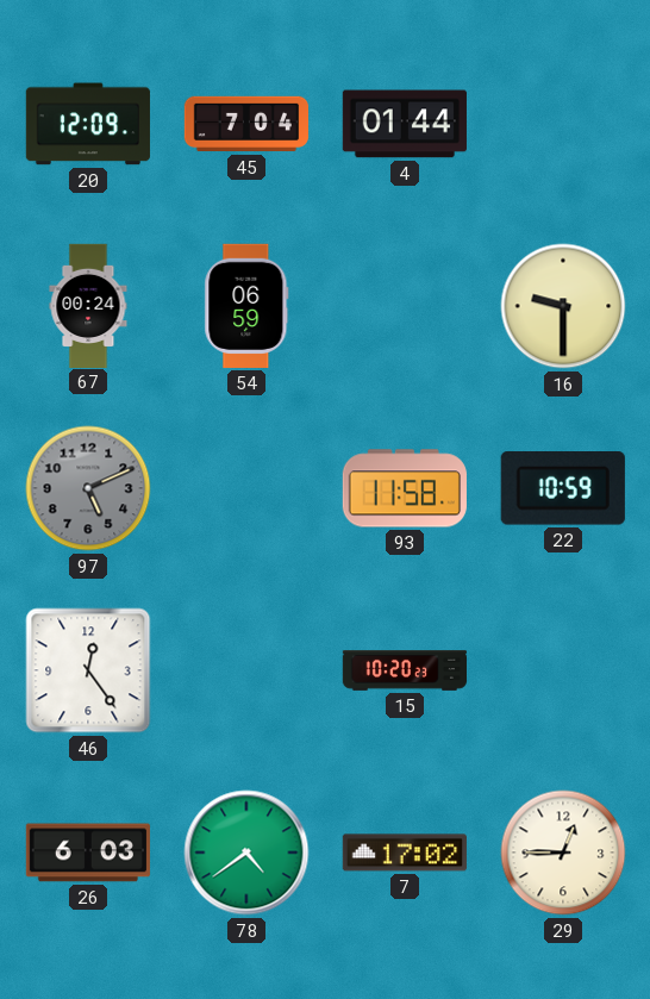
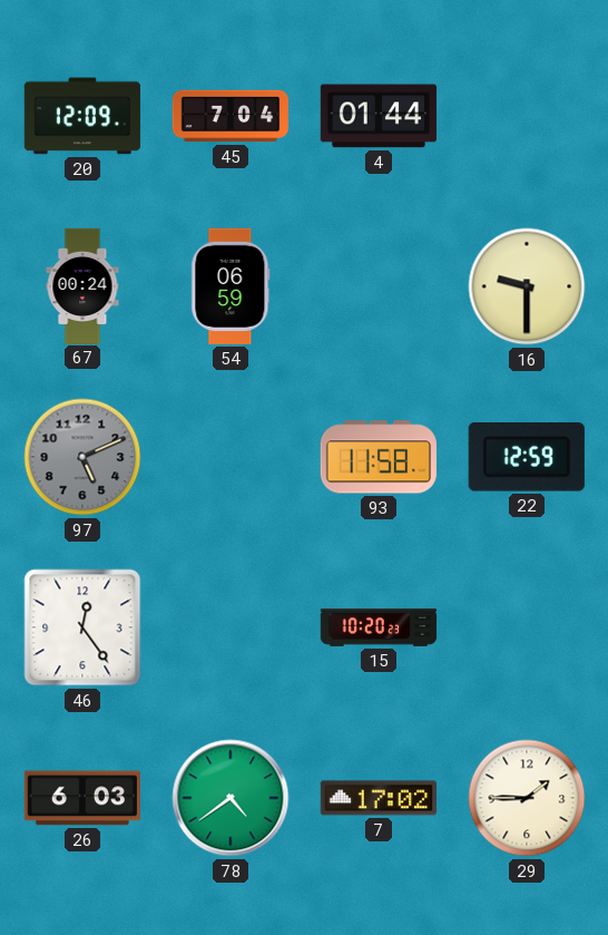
22: 10:59 -> 12:59 (527, 458)
29: 12:45 -> 1:45 (527, 798)
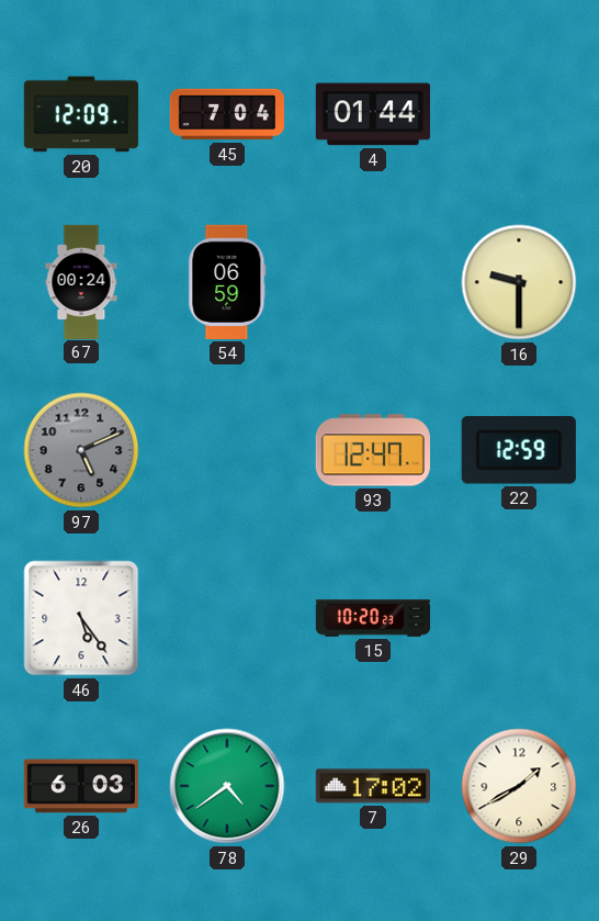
93: 11:58 -> 12:47 (373, 450)
46: 12:24 -> 5:24 (81, 618)
29: 1:45 -> 1:40 (519, 786)
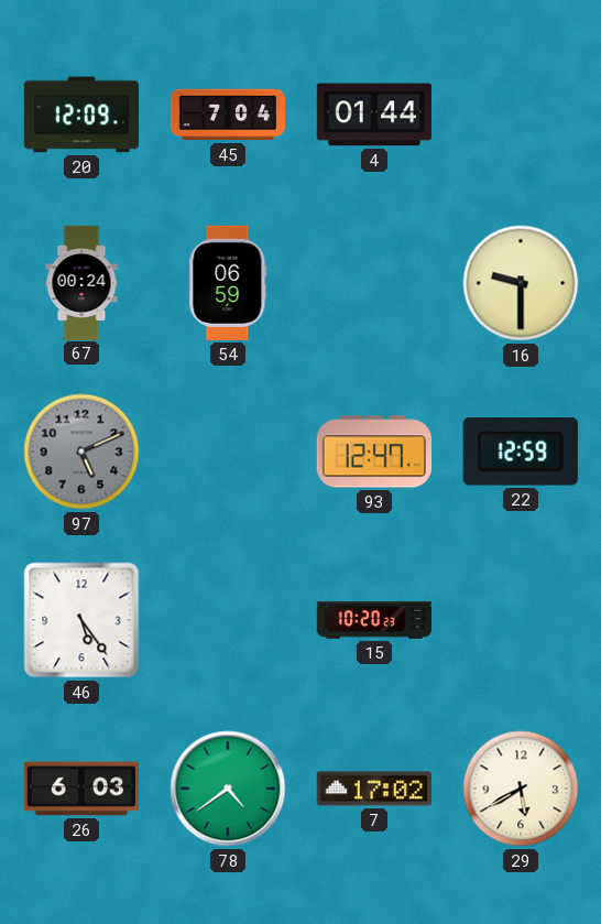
29: 1:40 -> 5:40 (521, 789)
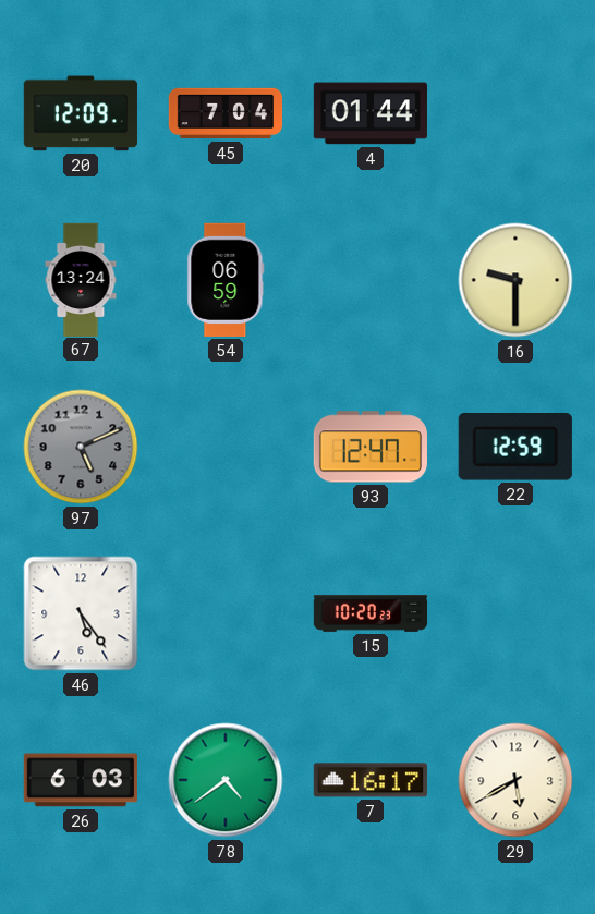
67: 00:24 -> 13:24 (81, 279)
7: 17:02 -> 16:17 (371, 780)
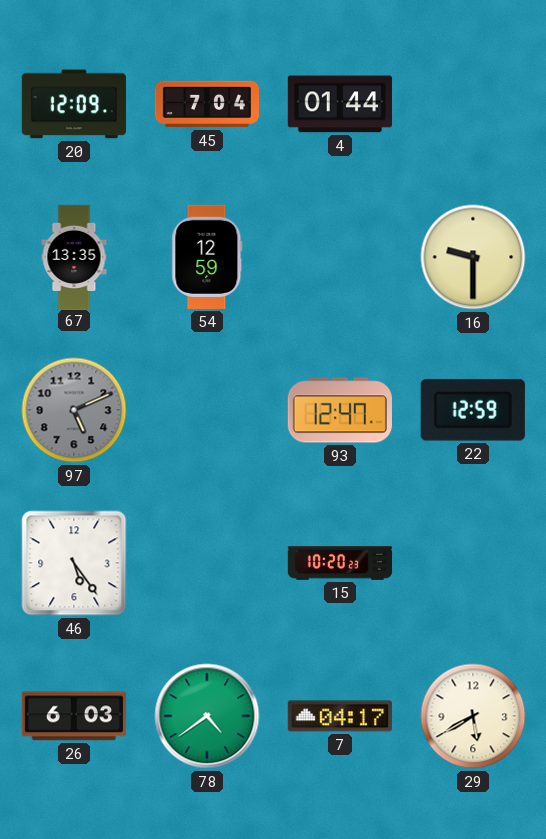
67: 13:24 -> 13:35 (74, 256)
54: 06:59 -> 12:59 (207, 257)
7: 16:17 -> 04:17 (340, 716)
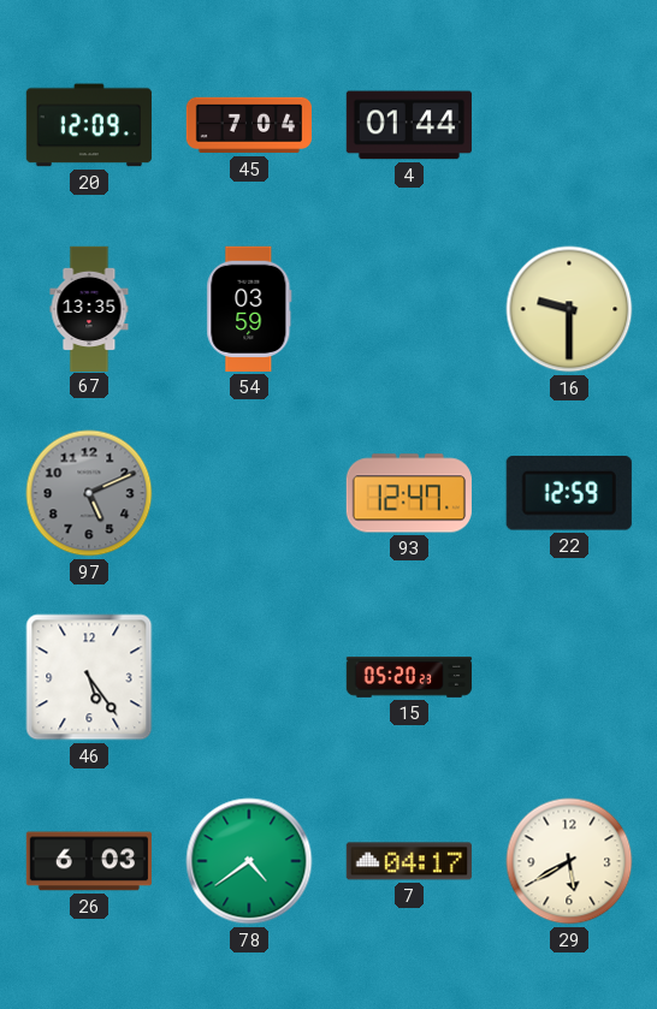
54: 12:59 -> 03:59 (249, 309)
15: 10:20 -> 05:20 (408, 678)
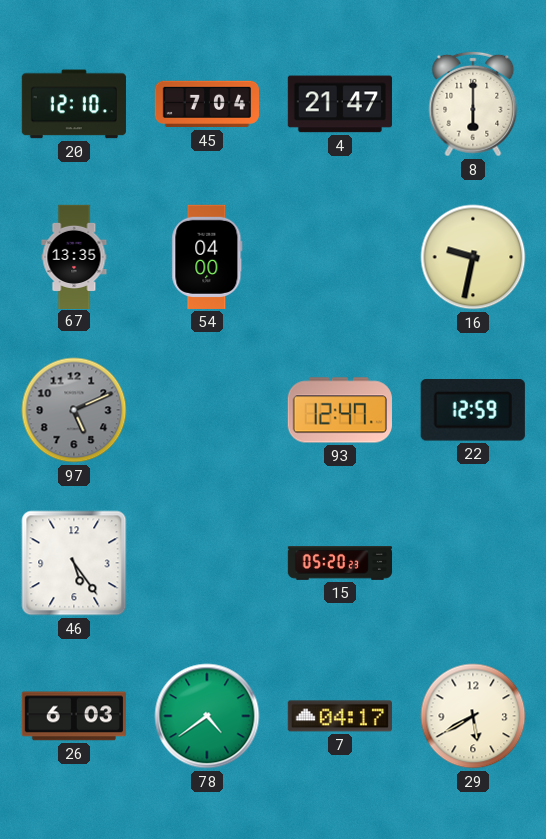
20: 12:09 -> 12:10 (74, 104)
4: 01:44 -> 21:47 (340, 104)
8: none -> 6:00 (473, 104)
54: 03:59 -> 04:00 (207, 257)
16: 9:30 -> 9:32 (473, 257)
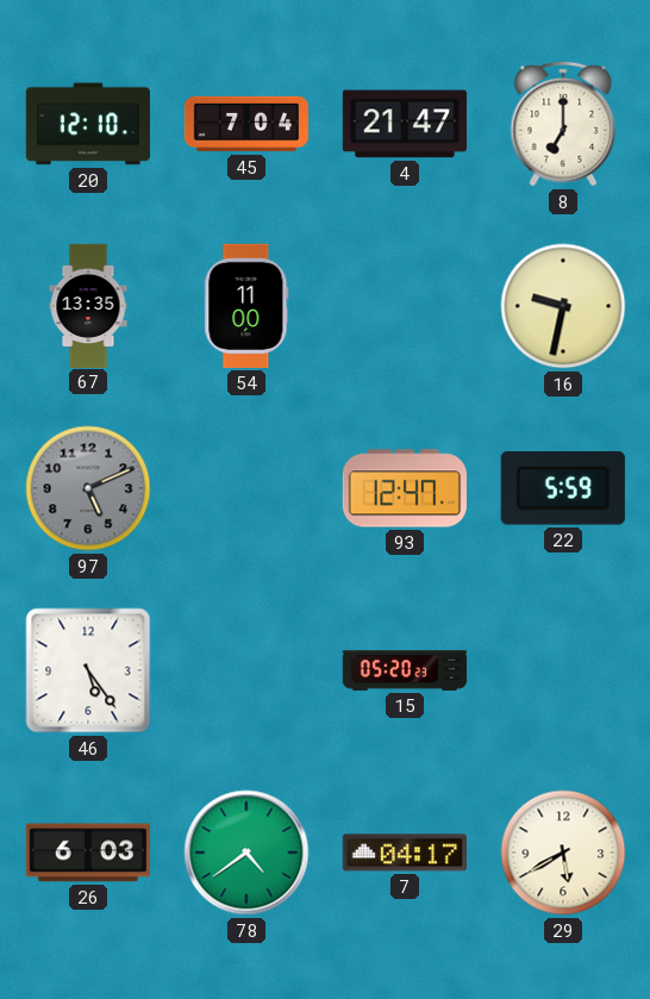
8: 6:00 -> 7:00 (563, 124)
54: 04:00 -> 11:00 (246, 306)
22: 12:59 -> 5:59 (563, 489)
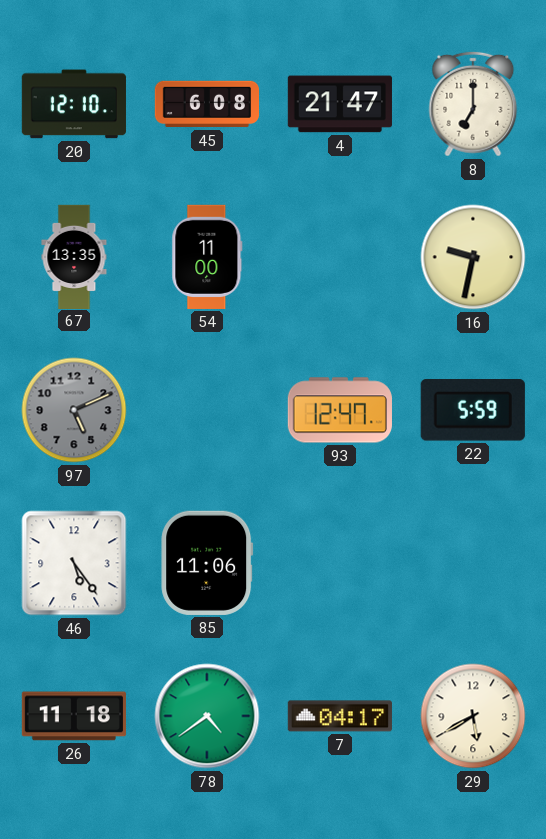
45: 7:04 -> 6:08 (206, 104)
85: none -> 11:06 (207, 563)
15: 05:20 -> none (404, 672)
26: 6:03 -> 11:18 (74, 716)
